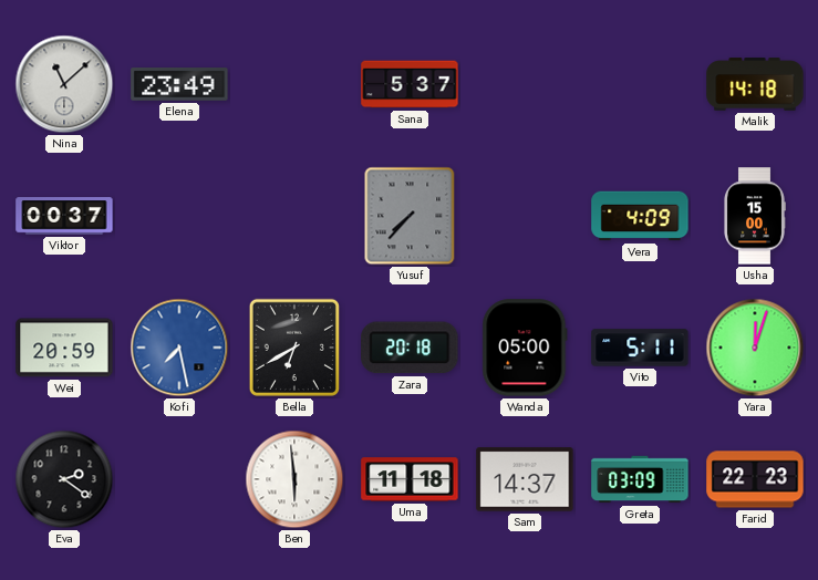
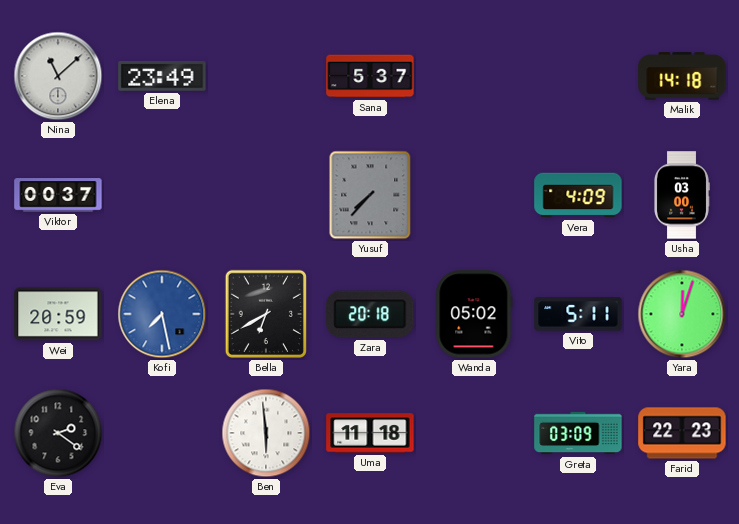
Usha: 15:00 -> 03:00 (682, 195)
Wanda: 05:00 -> 05:02 (474, 314)
Sam: 14:37 -> none (525, 479)
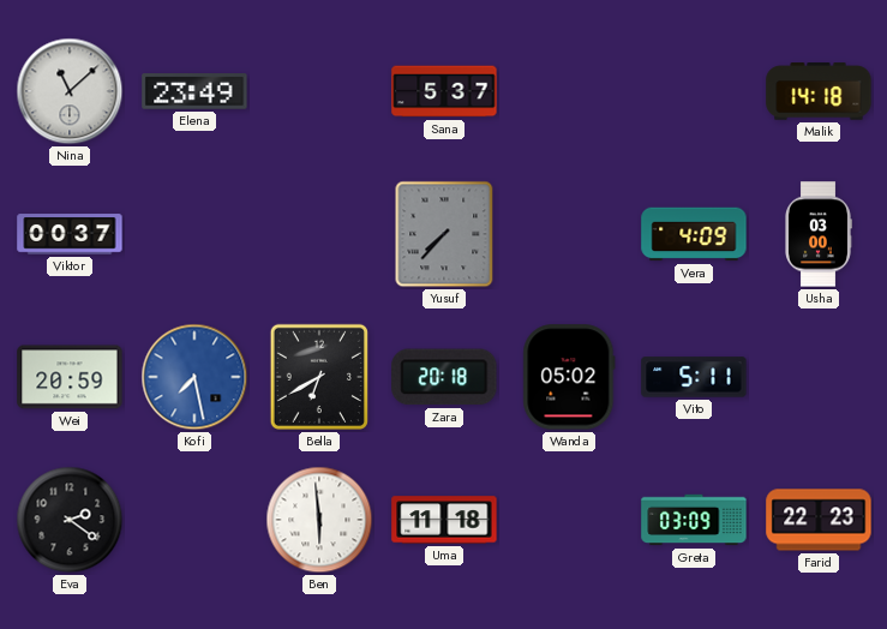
Yara: 12:03 -> none (682, 314)
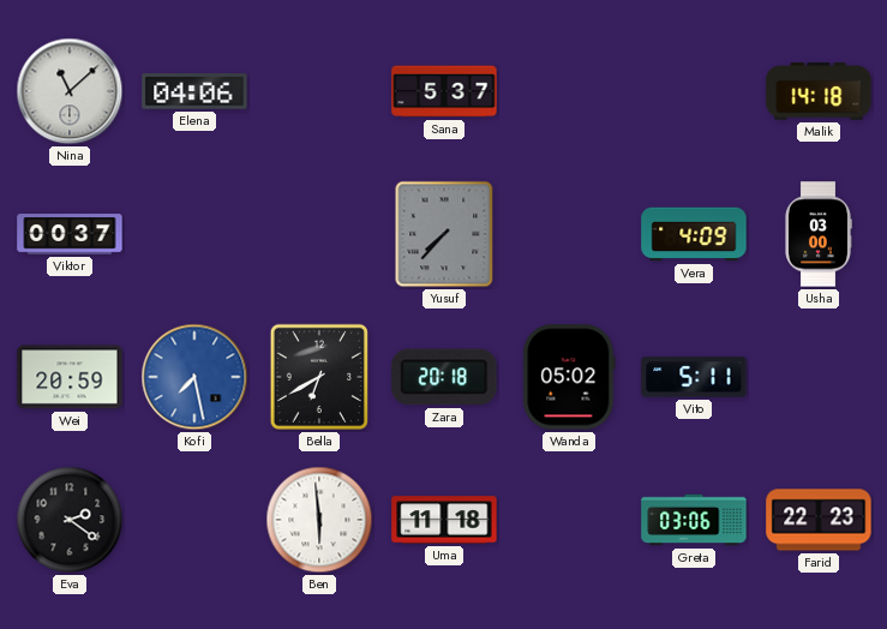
Elena: 23:49 -> 04:06 (194, 91)
Greta: 03:09 -> 03:06 (694, 520)
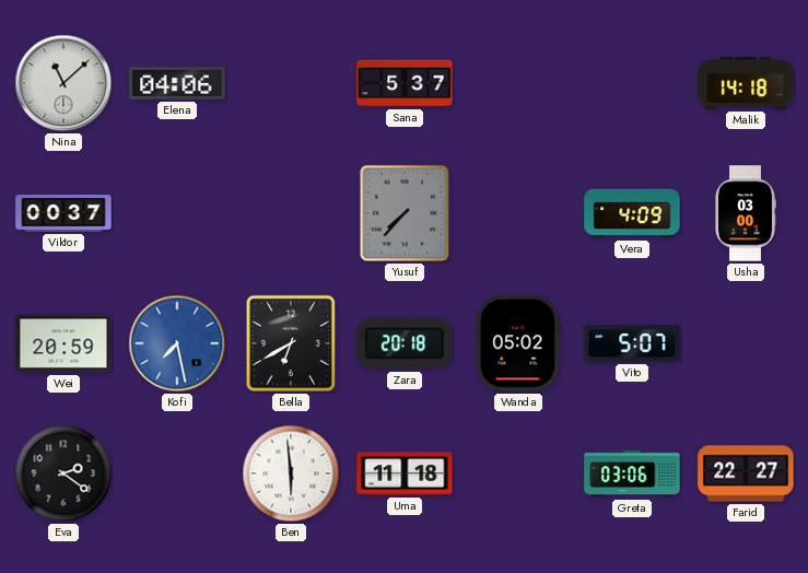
Vito: 5:11 -> 5:07 (632, 343)
Farid: 22:23 -> 22:27 (746, 473)
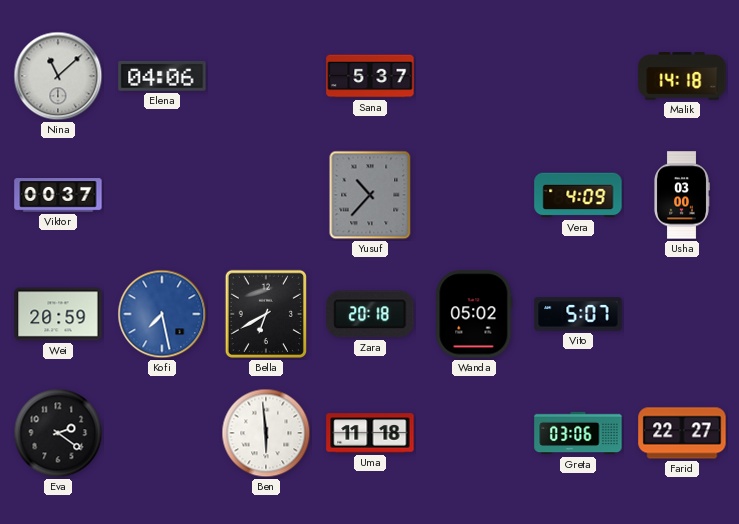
Yusuf: 7:37 -> 10:37 (370, 195)
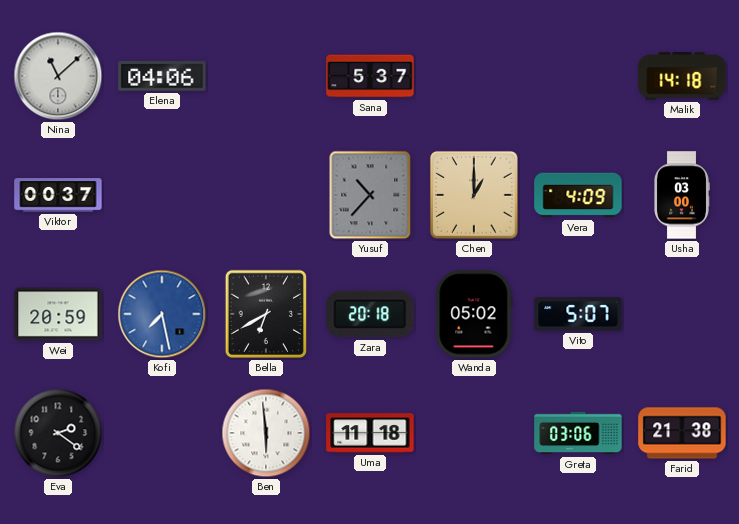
Chen: none -> 1:00 (474, 195)
Farid: 22:27 -> 21:38 (682, 433)
